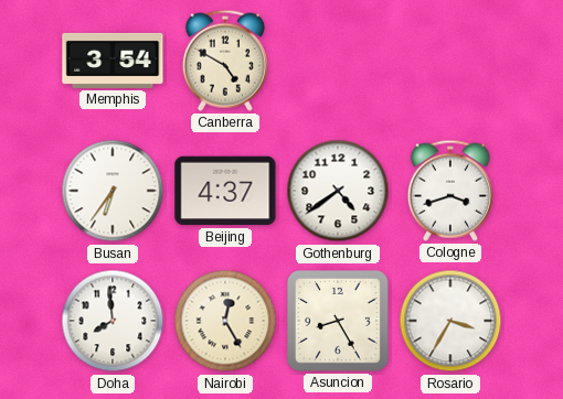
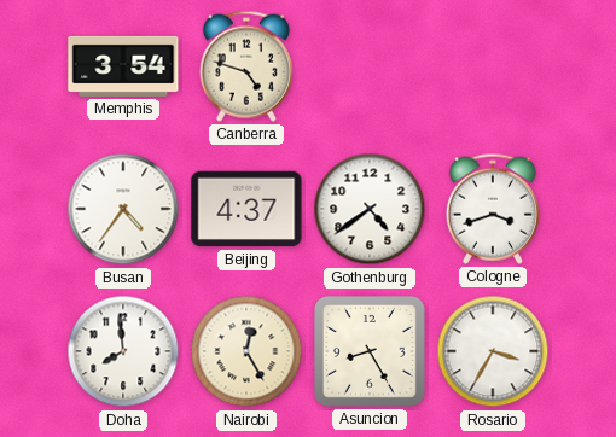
Canberra: 4:50 -> 4:48 (246, 66)
Busan: 6:36 -> 4:36 (123, 209)
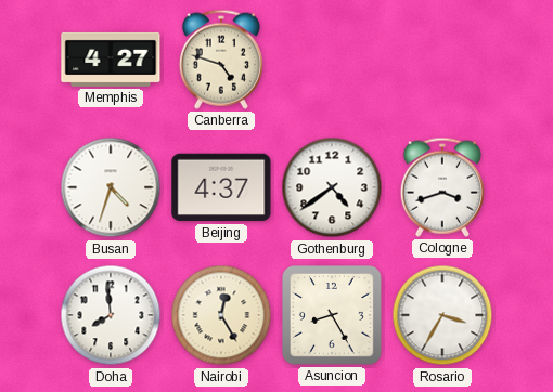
Memphis: 3:54 -> 4:27 (111, 60)
Busan: 4:36 -> 4:33 (111, 187)
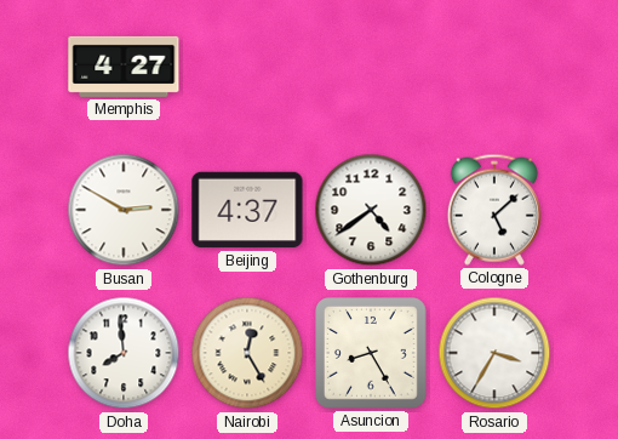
Canberra: 4:48 -> none (221, 60)
Busan: 4:33 -> 2:50 (124, 210)
Cologne: 3:42 -> 5:08 (494, 210)
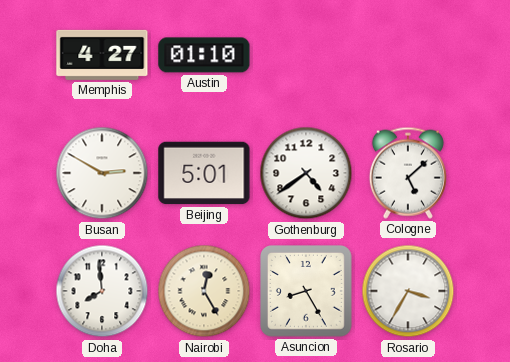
Austin: none -> 01:10 (204, 55)
Beijing: 4:37 -> 5:01 (204, 173)
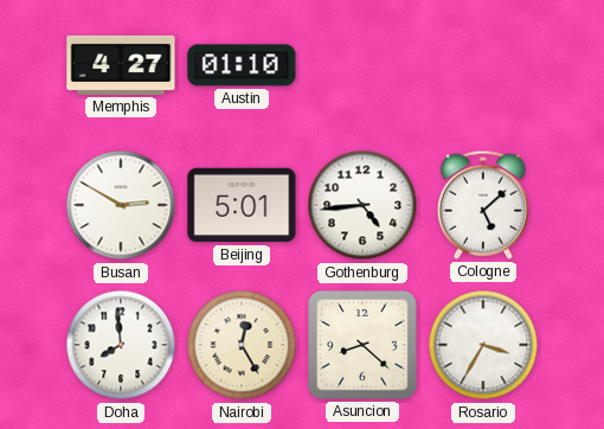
Gothenburg: 4:39 -> 4:44 (362, 205)
Asuncion: 8:25 -> 8:22 (364, 346)
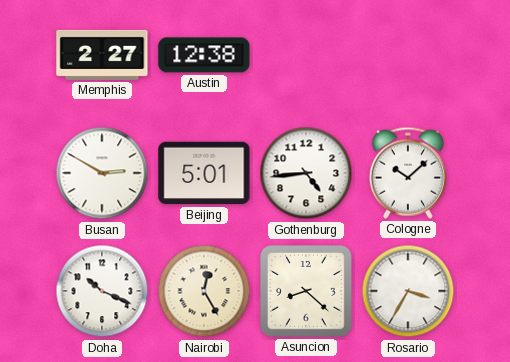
Memphis: 4:27 -> 2:27 (102, 55)
Austin: 01:10 -> 12:38 (204, 55)
Cologne: 5:08 -> 10:08 (408, 173)
Doha: 7:59 -> 10:19 (102, 291)
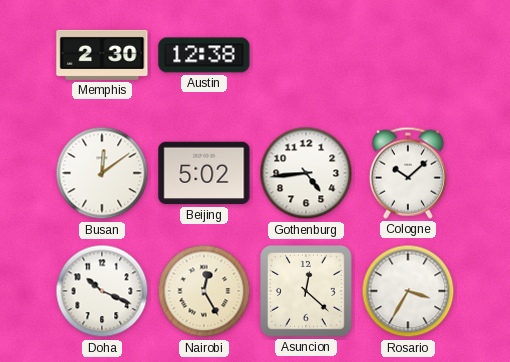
Memphis: 2:27 -> 2:30 (102, 55)
Busan: 2:50 -> 12:09 (102, 173)
Beijing: 5:01 -> 5:02 (204, 173)
Asuncion: 8:22 -> 12:22 (307, 292)
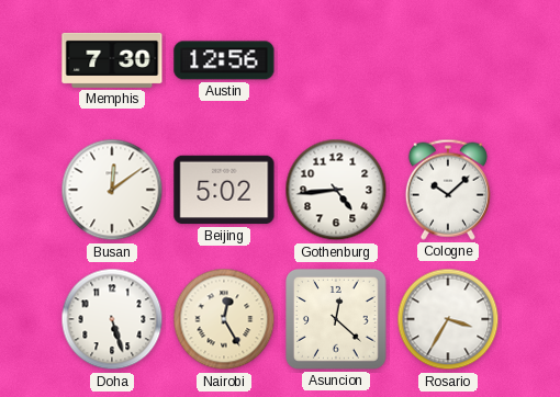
Memphis: 2:30 -> 7:30 (112, 60)
Austin: 12:38 -> 12:56 (224, 60)
Doha: 10:19 -> 5:27 (112, 319)
